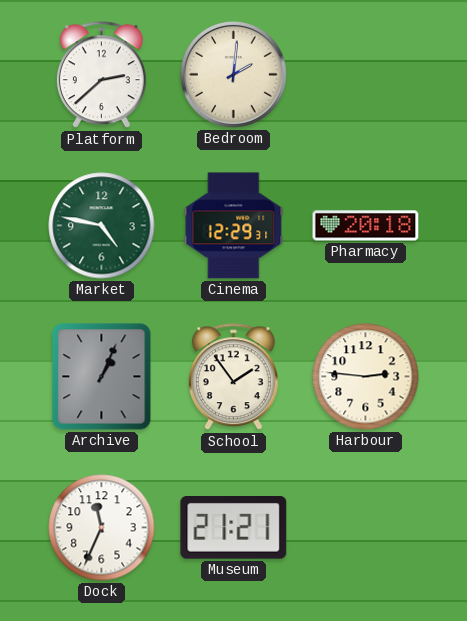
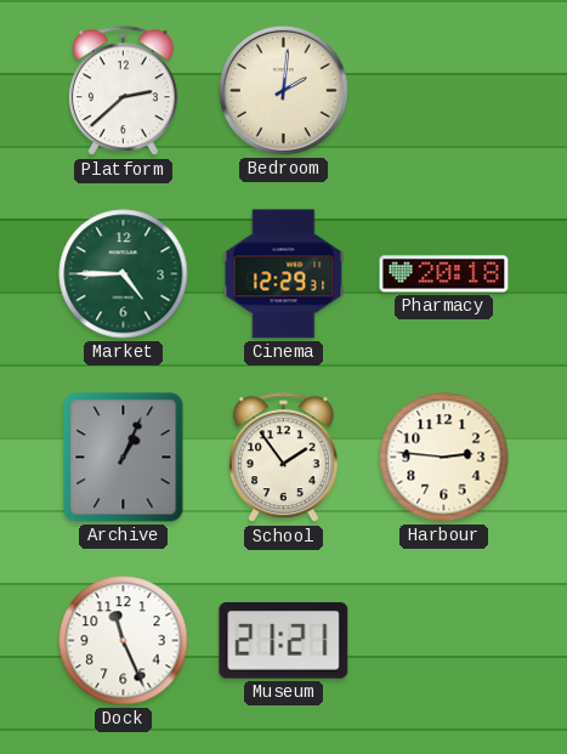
Market: 4:47 -> 4:45 (124, 274)
Dock: 11:34 -> 11:26 (124, 641)
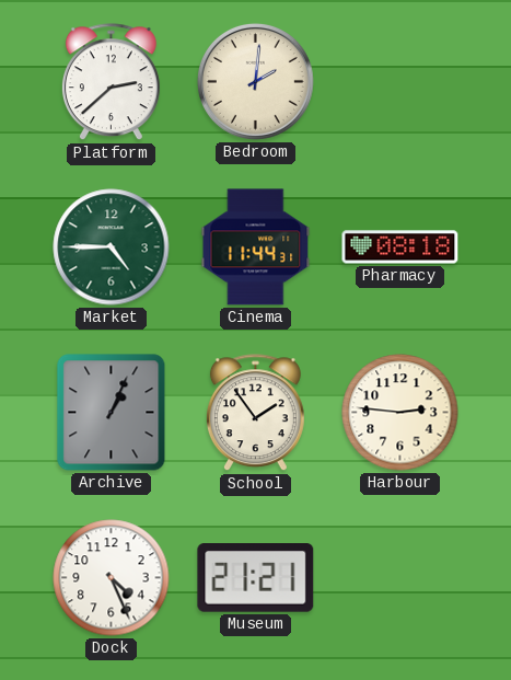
Cinema: 12:29 -> 11:44 (256, 247)
Pharmacy: 20:18 -> 08:18 (400, 247)
Dock: 11:26 -> 4:26 (112, 578)
